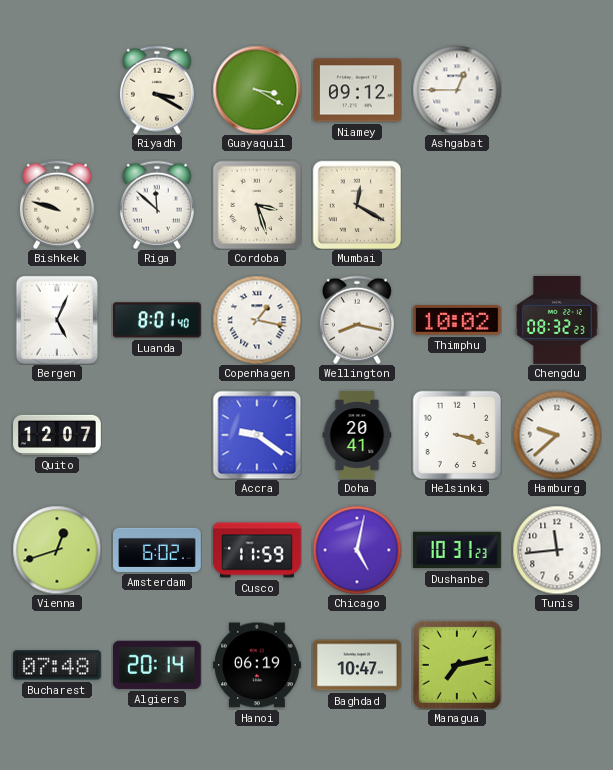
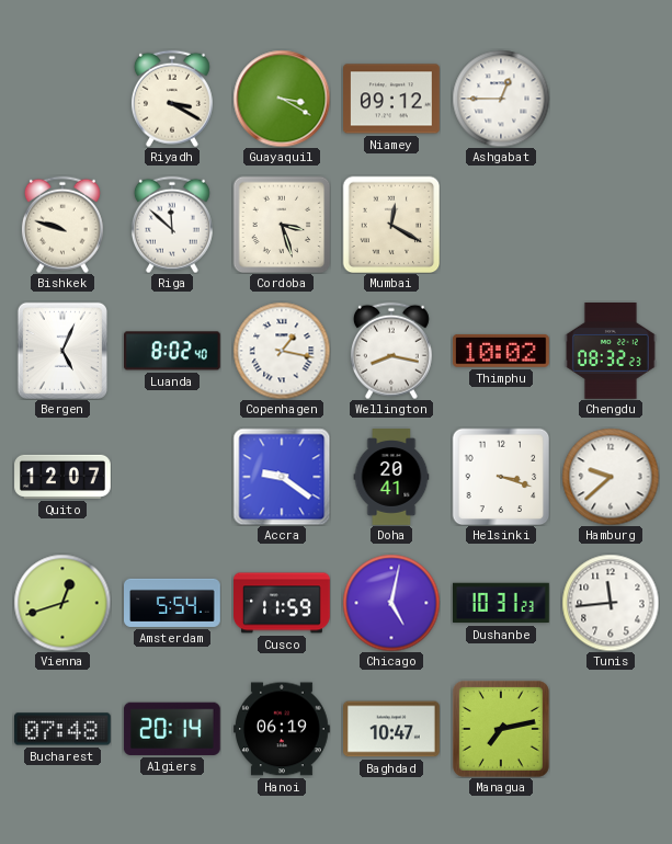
Luanda: 8:01 -> 8:02 (173, 351)
Amsterdam: 6:02 -> 5:54 (173, 603)
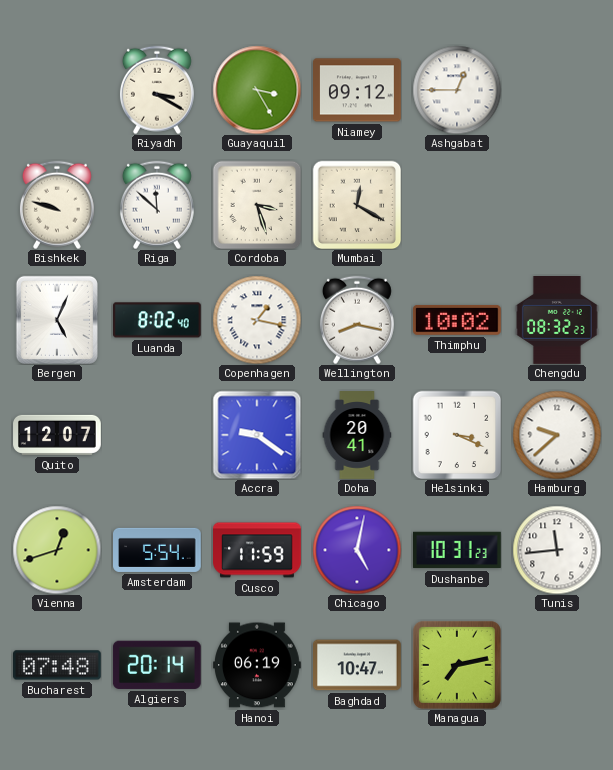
Guayaquil: 3:20 -> 3:25 (257, 90)
Helsinki: 3:18 -> 3:19 (457, 435)
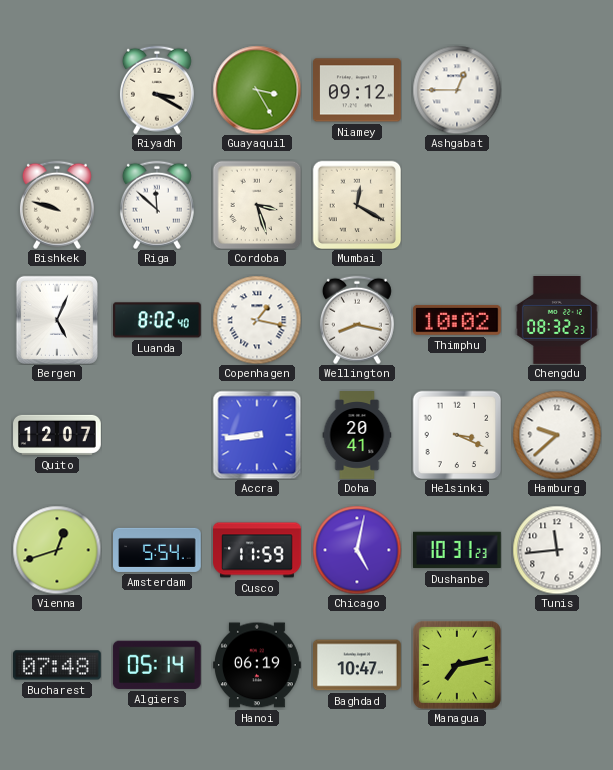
Accra: 9:21 -> 8:44 (257, 435)
Algiers: 20:14 -> 05:14 (157, 665)
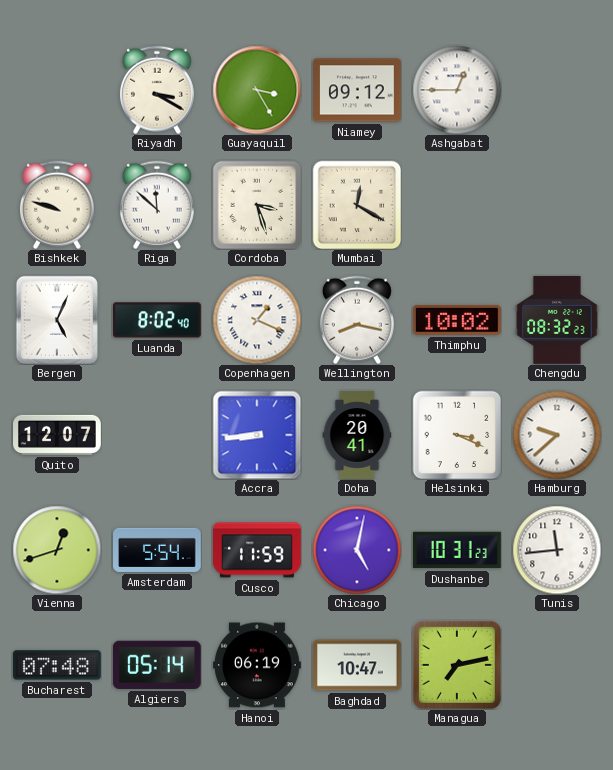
Copenhagen: 1:17 -> 1:19 (257, 320)
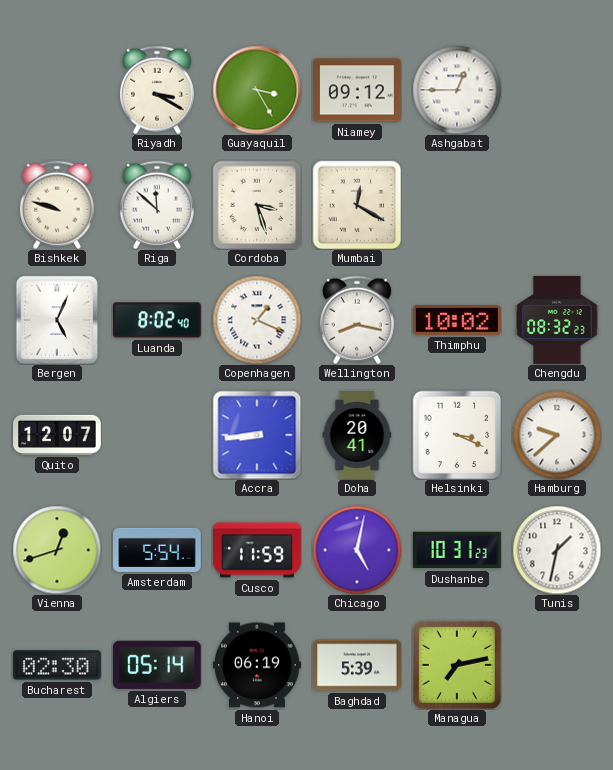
Tunis: 11:44 -> 1:32 (557, 550)
Bucharest: 07:48 -> 02:30 (58, 665)
Baghdad: 10:47 -> 5:39 (358, 665)
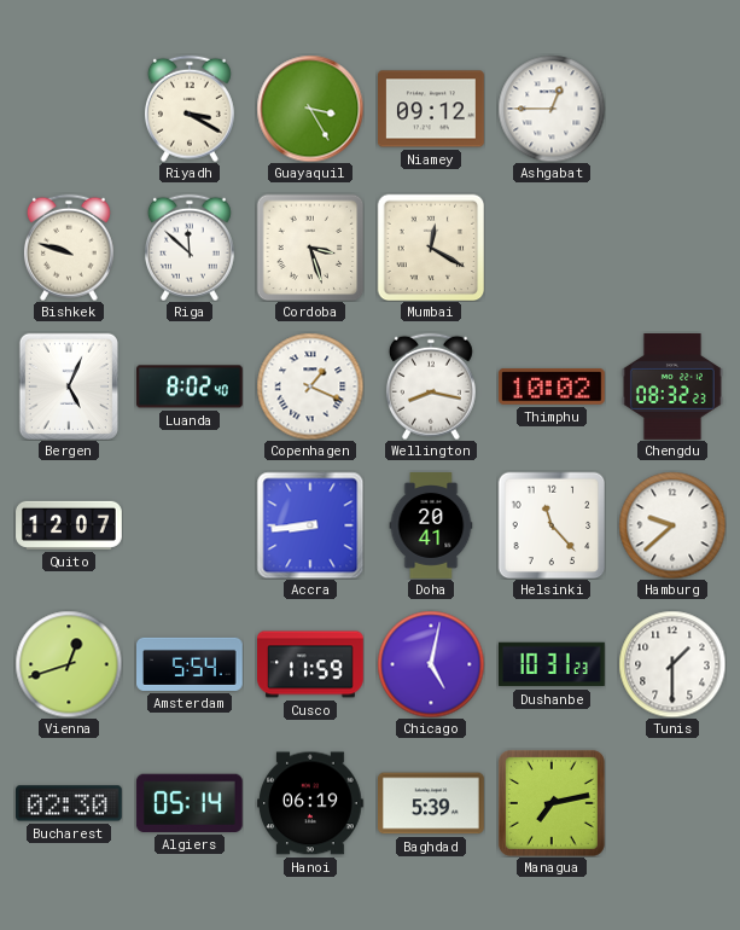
Helsinki: 3:19 -> 11:23 (552, 525)
Tunis: 1:32 -> 1:30 (672, 664)
